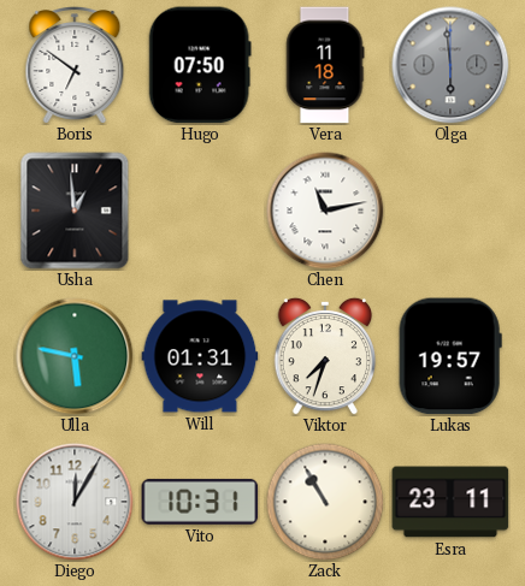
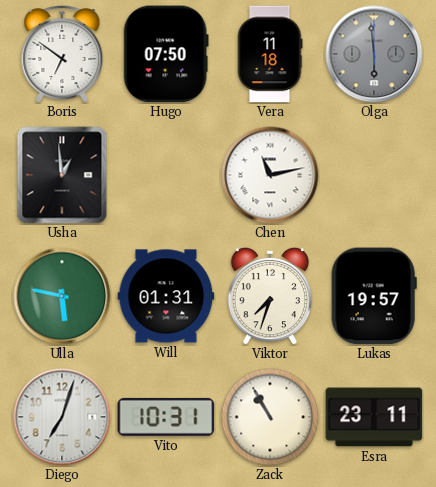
Diego: 12:05 -> 7:03 (62, 417)
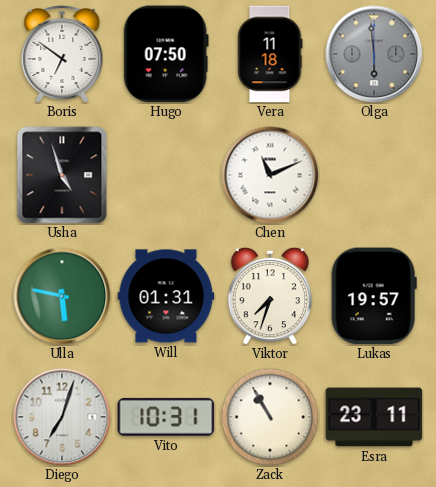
Usha: 12:59 -> 4:57 (62, 175)
Chen: 11:13 -> 11:11 (270, 175)
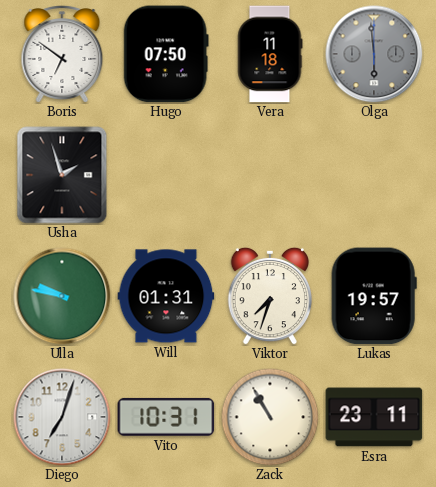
Usha: 4:57 -> 1:57 (62, 175)
Chen: 11:11 -> none (270, 175)
Ulla: 5:47 -> 9:47 (62, 296)
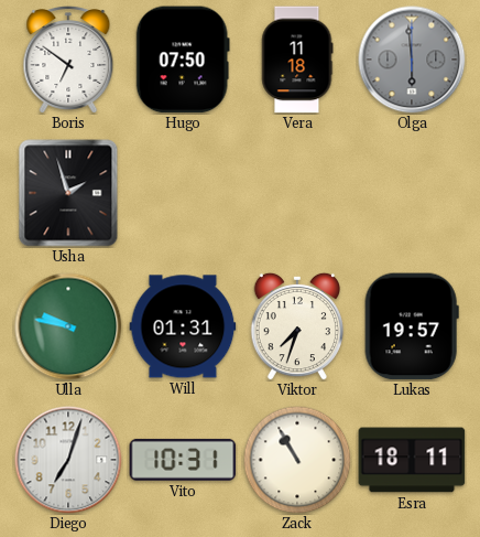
Esra: 23:11 -> 18:11 (412, 460)
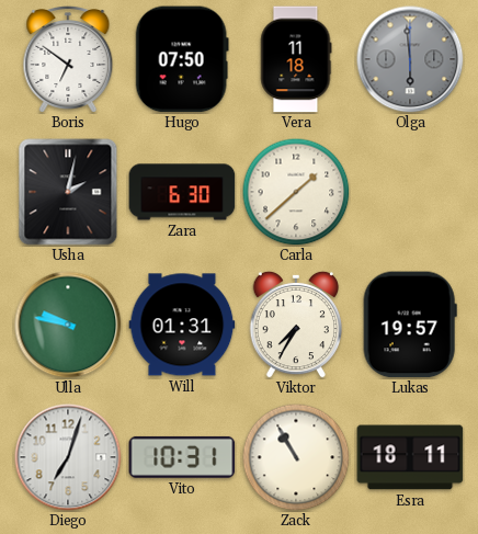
Usha: 1:57 -> 2:02 (68, 192)
Zara: none -> 6:30 (182, 192)
Carla: none -> 1:38 (296, 192)
Viktor: 7:33 -> 7:35 (295, 325)
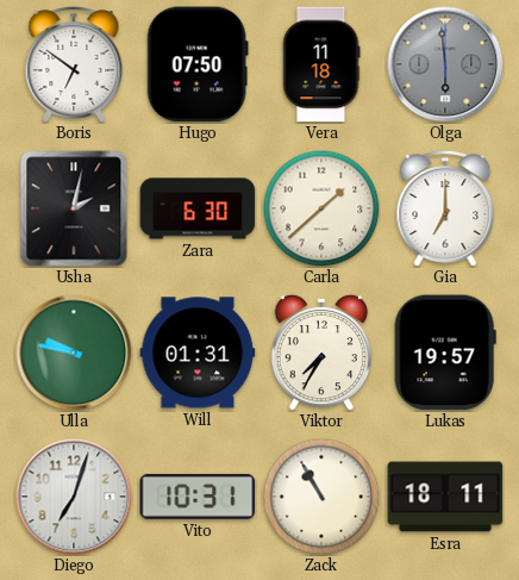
Gia: none -> 7:00 (445, 210)
